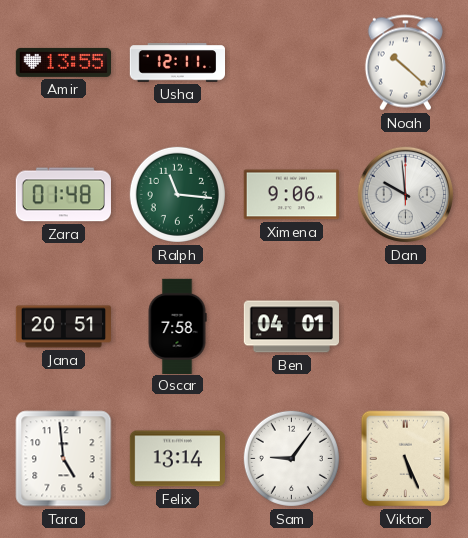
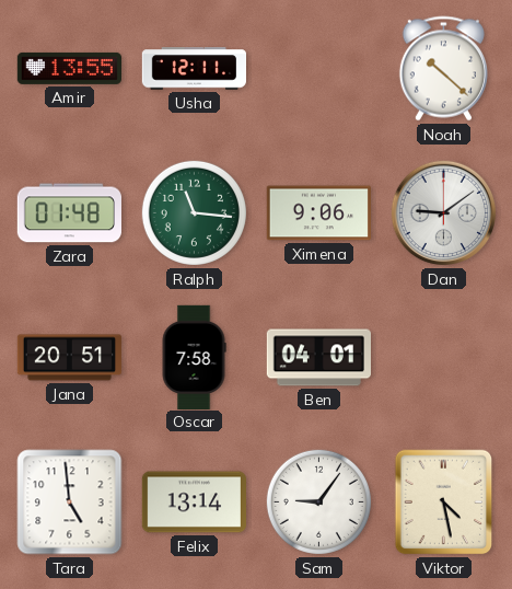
Dan: 9:59 -> 9:09 (444, 213)
Viktor: 5:26 -> 4:28 (444, 503)
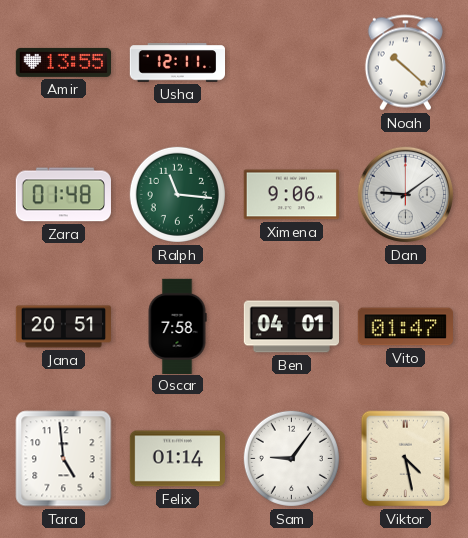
Vito: none -> 01:47 (405, 327)
Felix: 13:14 -> 01:14 (177, 459)
